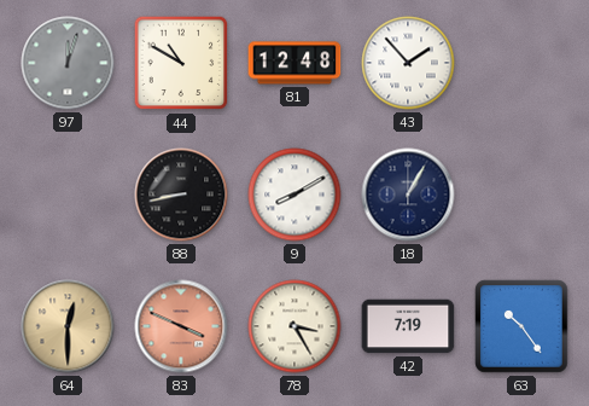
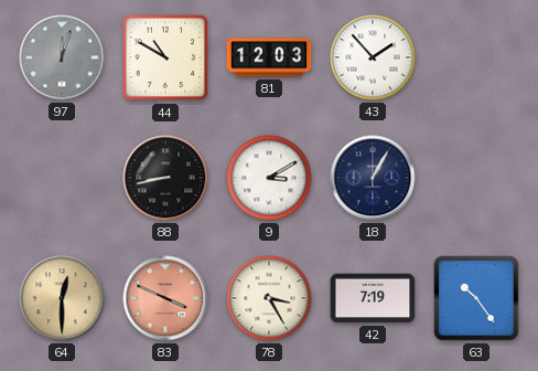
81: 12:48 -> 12:03 (269, 57)
9: 8:10 -> 3:10 (269, 178)
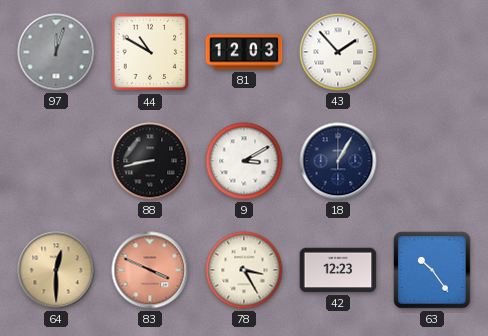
42: 7:19 -> 12:23 (338, 270)
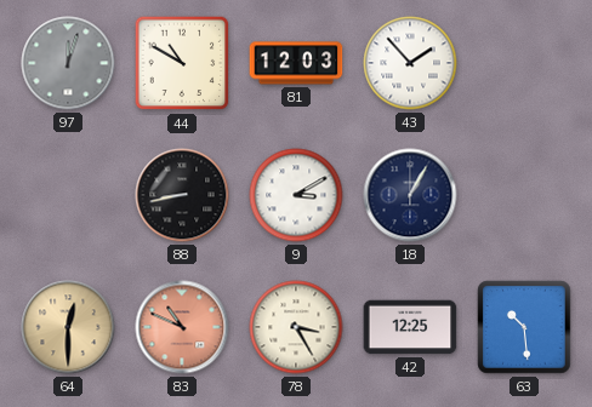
83: 3:49 -> 10:49 (182, 327)
42: 12:23 -> 12:25 (410, 327)
63: 10:24 -> 10:29 (524, 327)
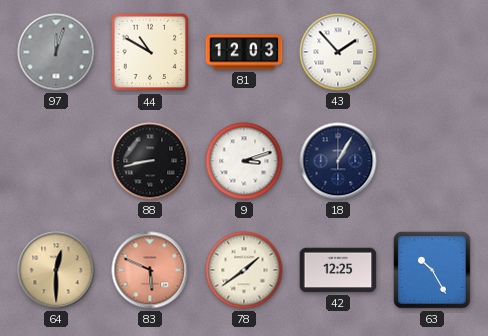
9: 3:10 -> 3:12 (244, 161)
83: 10:49 -> 5:49 (150, 270)
78: 3:25 -> 1:39 (244, 270)
63: 10:29 -> 10:25 (432, 270)
